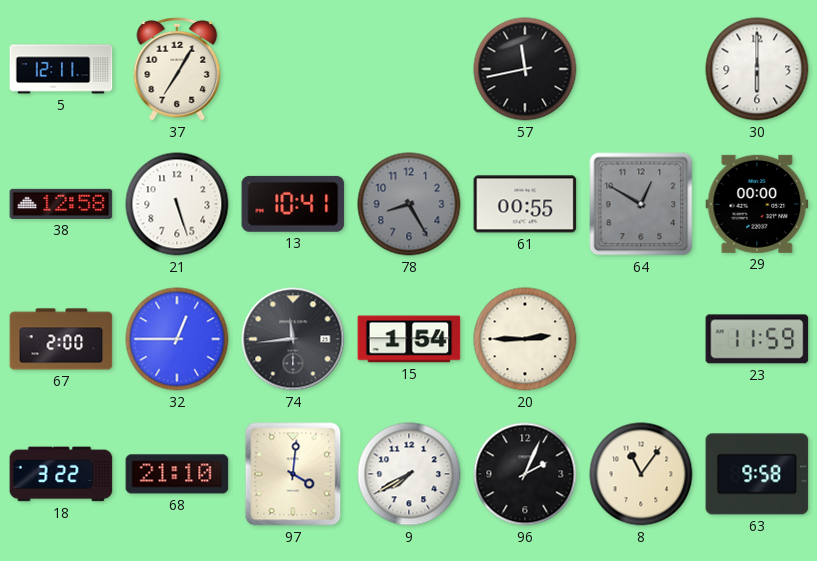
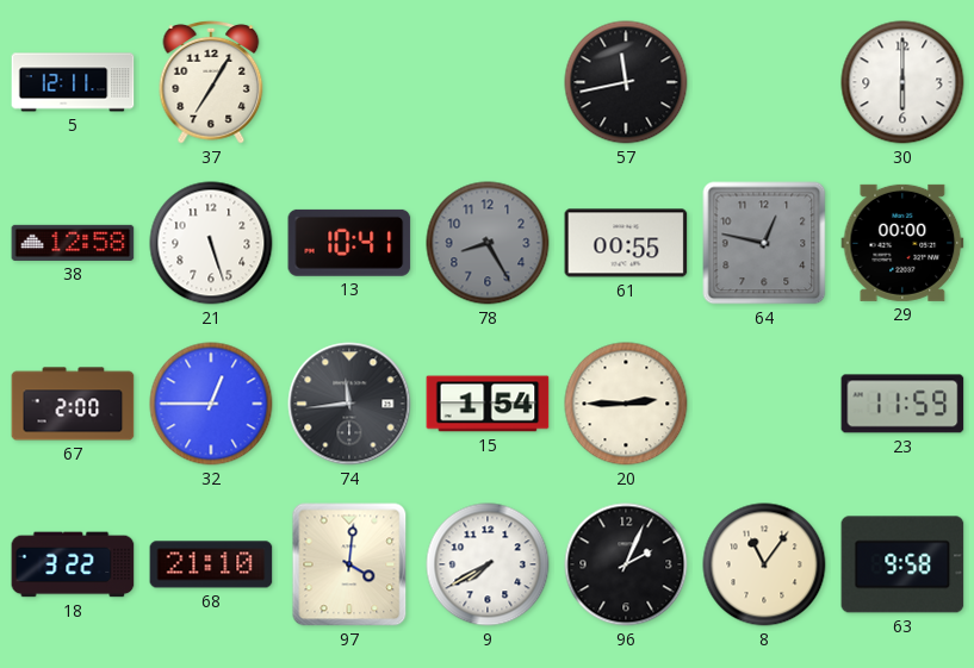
64: 12:50 -> 12:47 (764, 243)
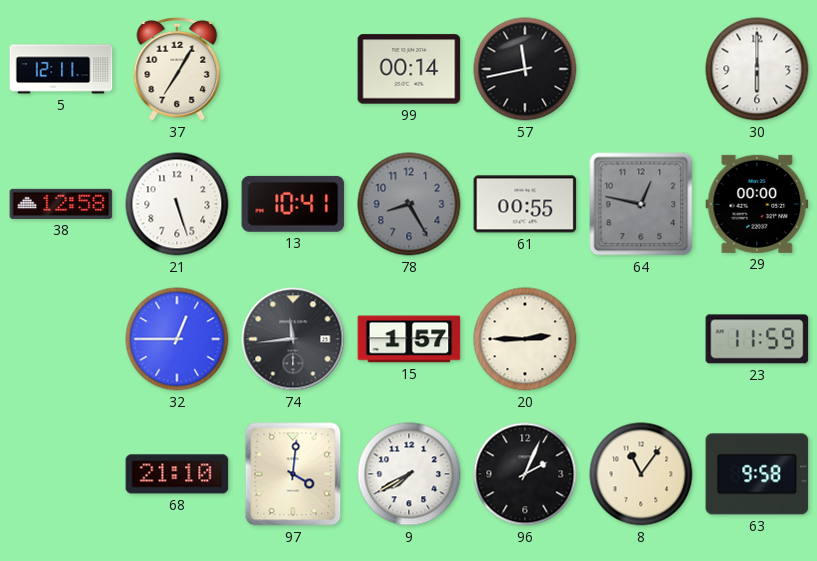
99: none -> 00:14 (409, 69)
67: 2:00 -> none (73, 404)
15: 1:54 -> 1:57 (409, 339)
18: 3:22 -> none (73, 564)
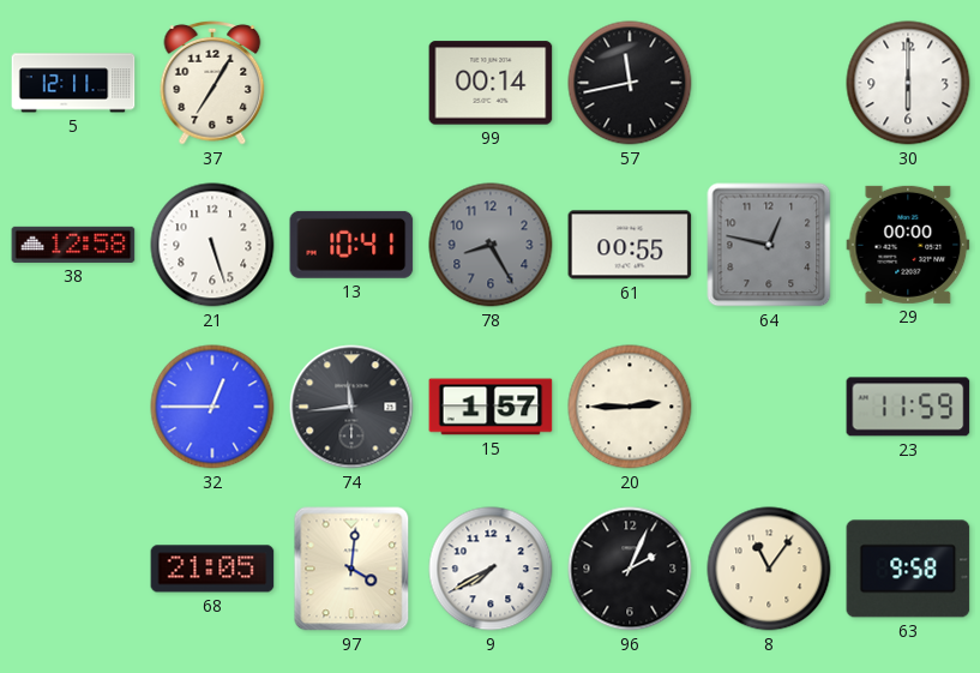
68: 21:10 -> 21:05 (212, 569)
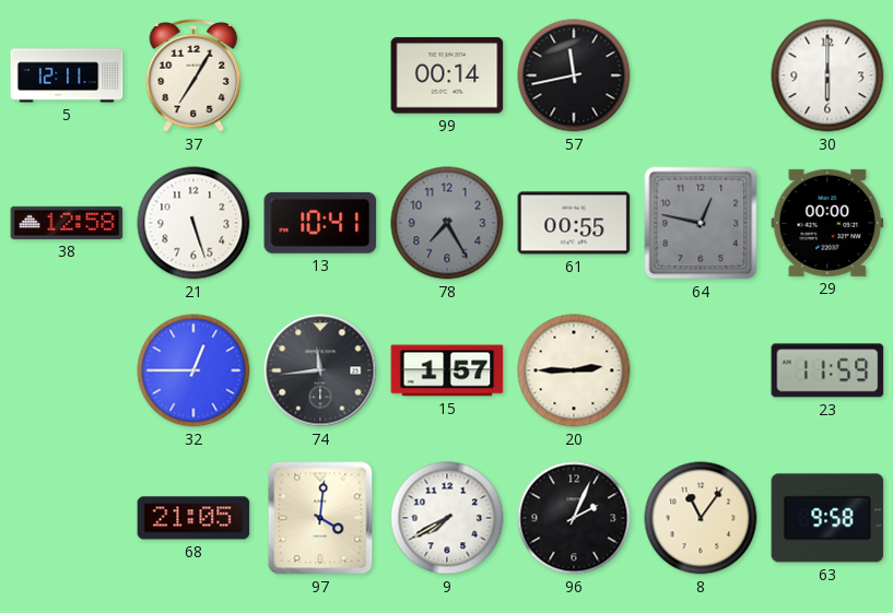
78: 8:25 -> 7:25 (447, 223)
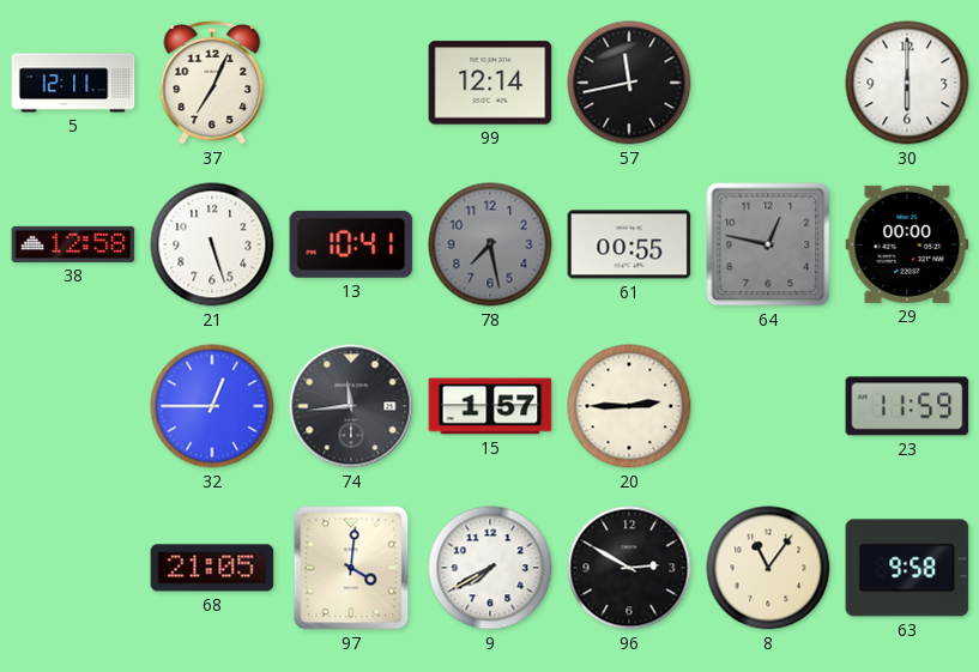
37: 7:05 -> 7:04 (212, 83)
99: 00:14 -> 12:14 (490, 83)
78: 7:25 -> 7:28 (490, 244)
96: 2:04 -> 2:50 (629, 568)
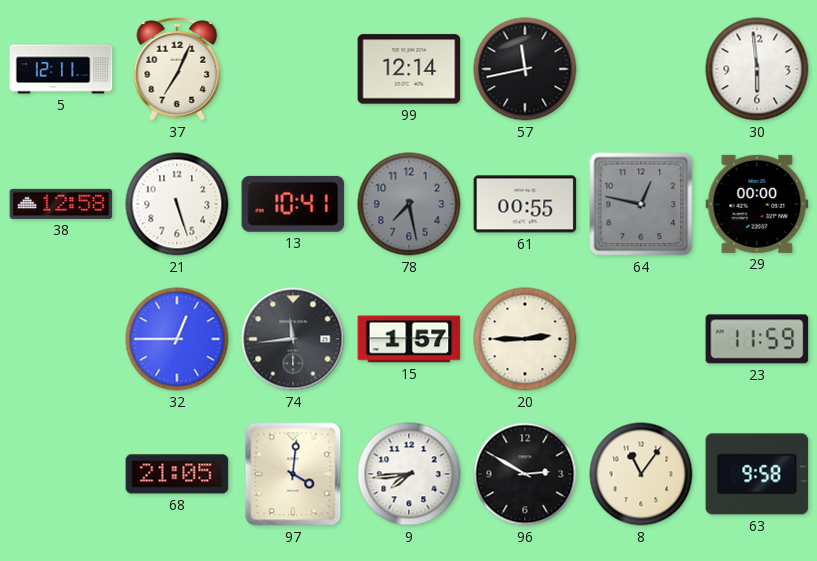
30: 6:00 -> 5:59 (757, 69)
9: 7:40 -> 7:44 (409, 474)
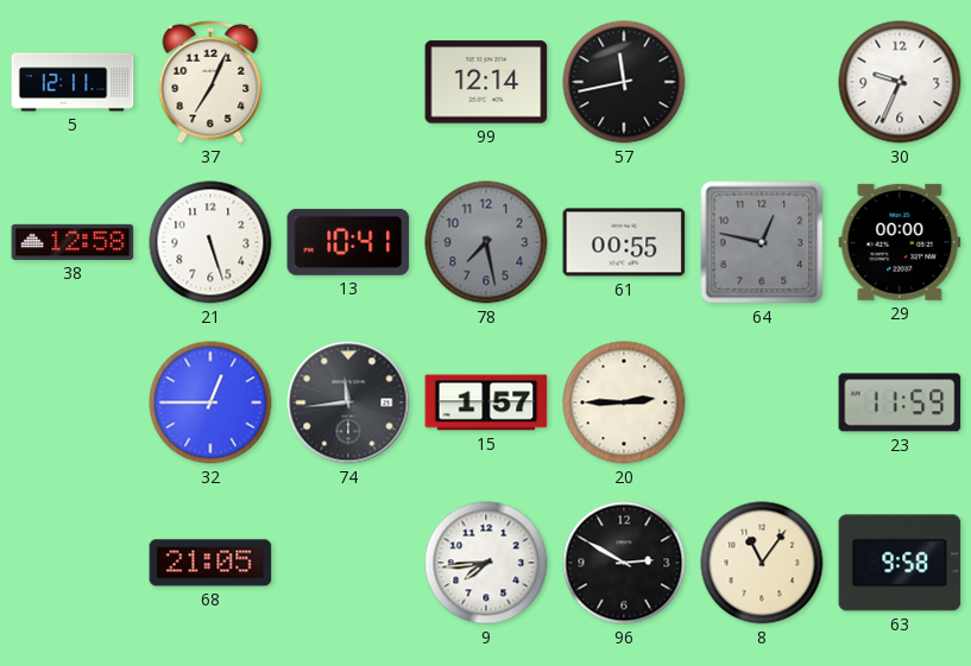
30: 5:59 -> 9:34 (900, 82)
97: 4:01 -> none (293, 474)
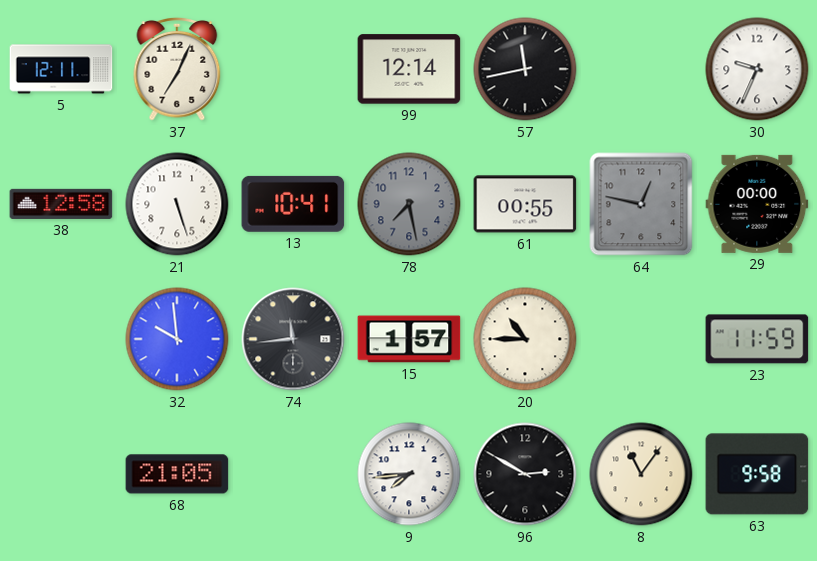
32: 12:45 -> 9:59 (177, 339)
20: 2:45 -> 10:45 (525, 339)
